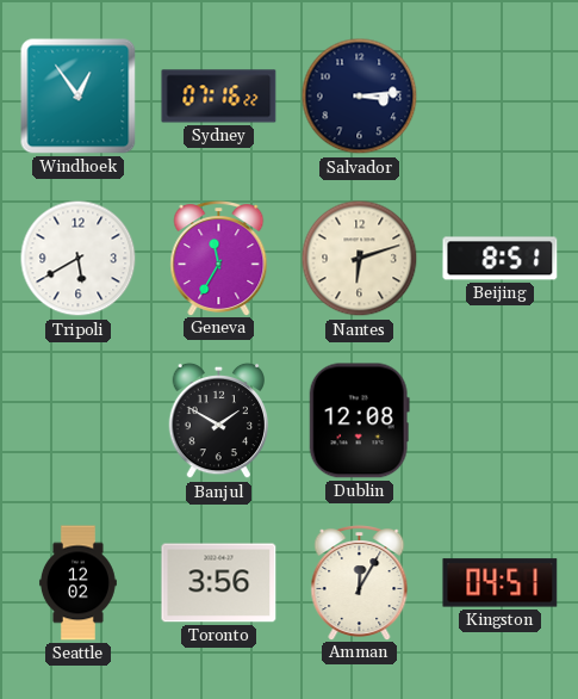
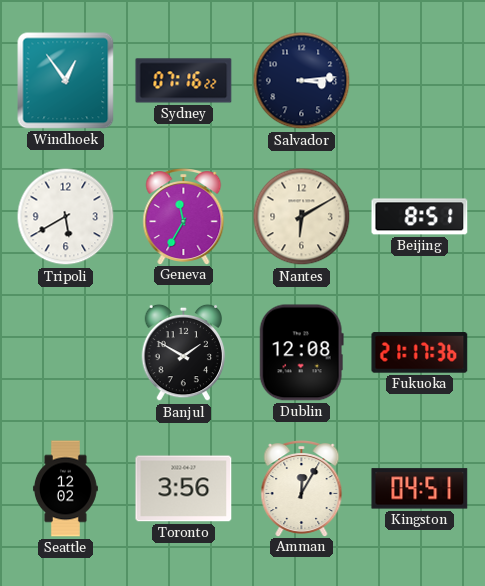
Nantes: 6:12 -> 6:10 (302, 217)
Fukuoka: none -> 21:17 (420, 353)
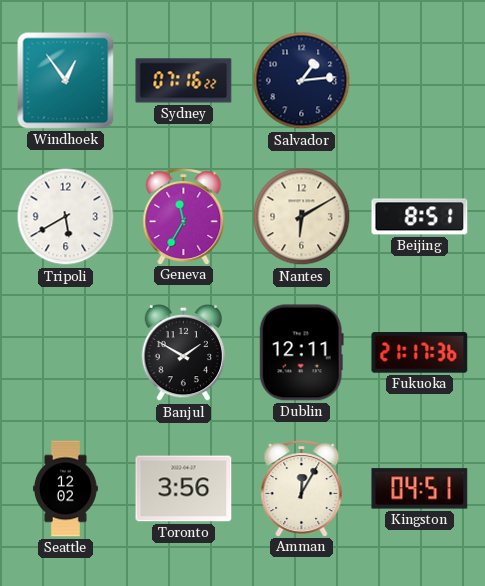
Salvador: 3:14 -> 1:14 (302, 81)
Dublin: 12:08 -> 12:11 (301, 353)
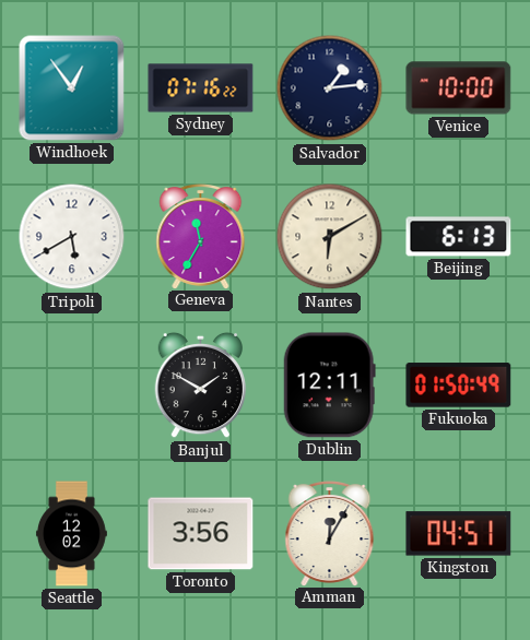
Venice: none -> 10:00 (459, 88)
Beijing: 8:51 -> 6:13 (459, 237)
Fukuoka: 21:17 -> 01:50 (459, 386)
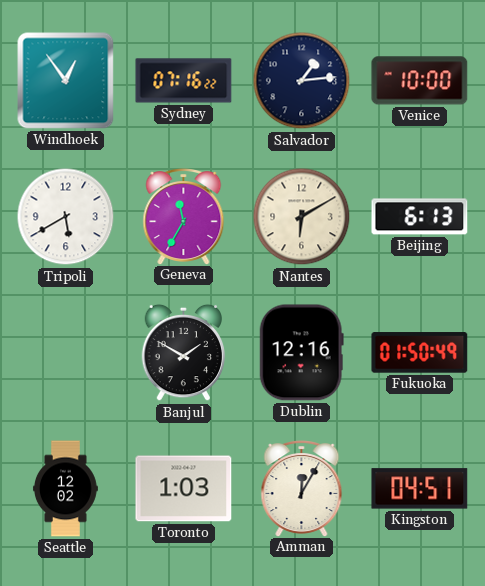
Dublin: 12:11 -> 12:16 (301, 353)
Toronto: 3:56 -> 1:03 (184, 489)
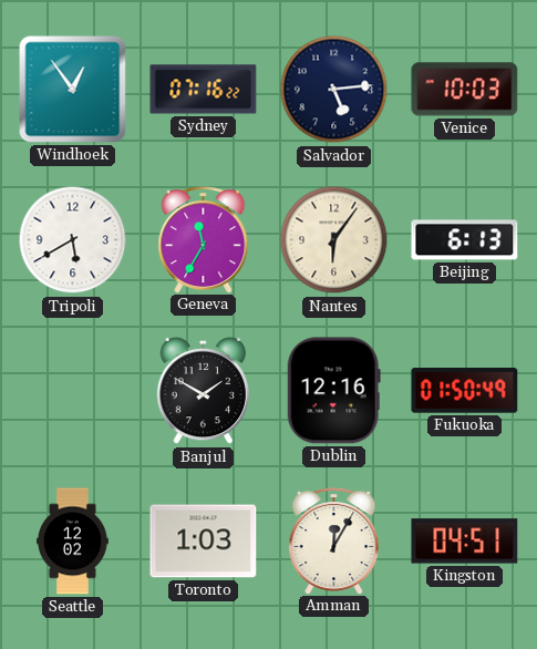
Salvador: 1:14 -> 5:14 (334, 90)
Venice: 10:00 -> 10:03 (465, 90)
Nantes: 6:10 -> 6:06 (334, 240)
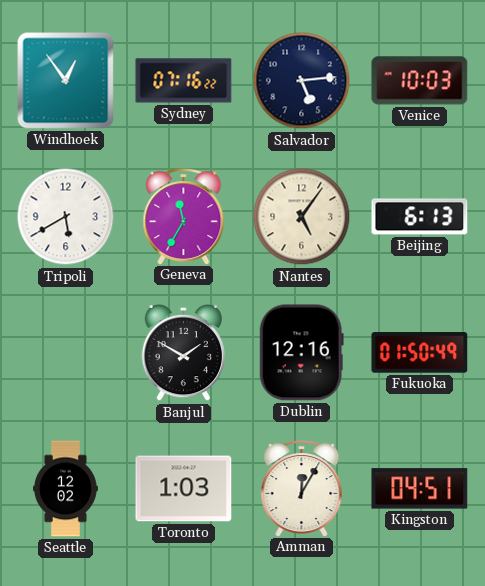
Nantes: 6:06 -> 5:06 (302, 217)
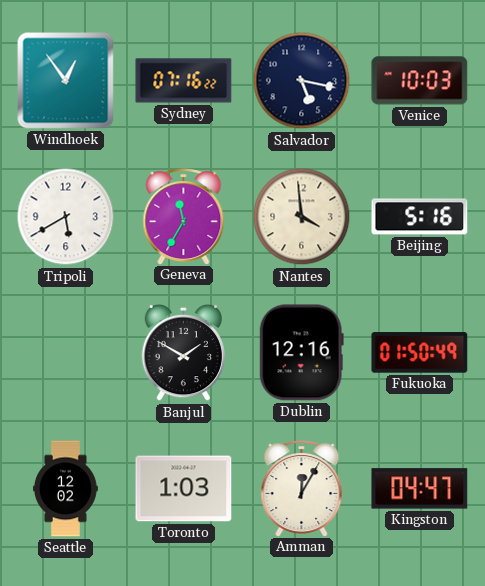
Salvador: 5:14 -> 5:17 (302, 81)
Nantes: 5:06 -> 3:59 (302, 217)
Beijing: 6:13 -> 5:16 (420, 217)
Kingston: 04:51 -> 04:47 (420, 489)
